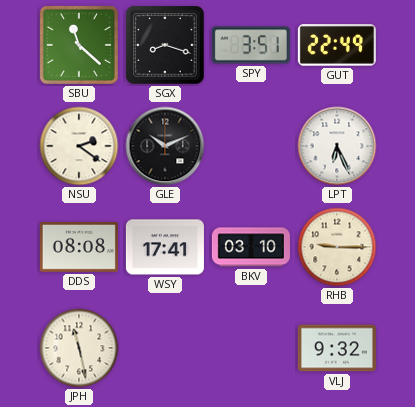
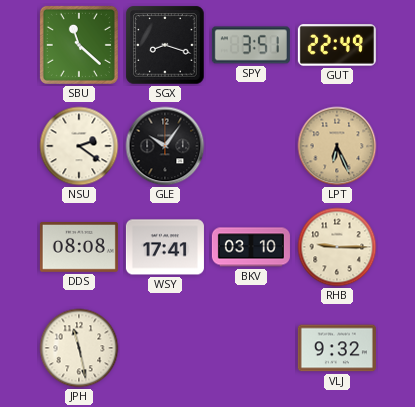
GLE: 10:11 -> 10:06 (165, 146)
LPT dial: white -> champagne (337, 146)
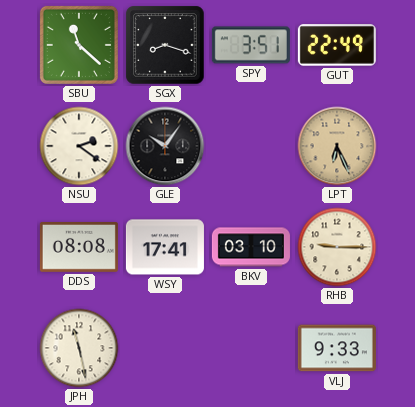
VLJ: 9:32 -> 9:33 (337, 348)
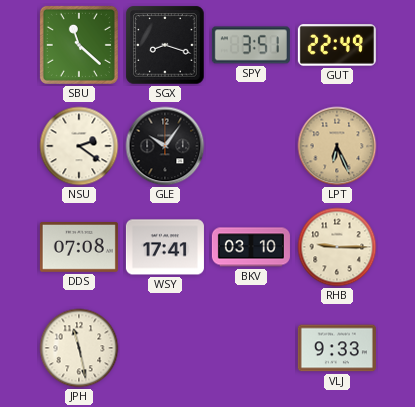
DDS: 08:08 -> 07:08 (79, 247)
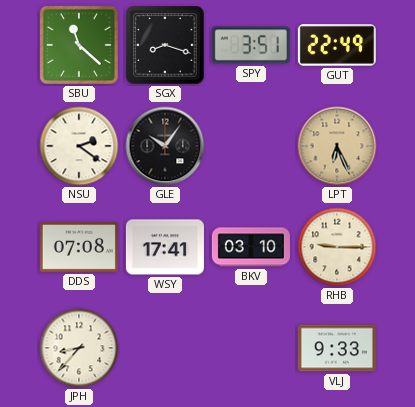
JPH: 11:28 -> 8:37 (79, 348)
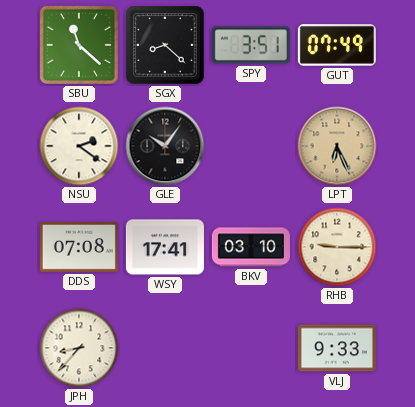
SGX: 8:18 -> 8:22 (165, 45)
GUT: 22:49 -> 07:49 (337, 45)
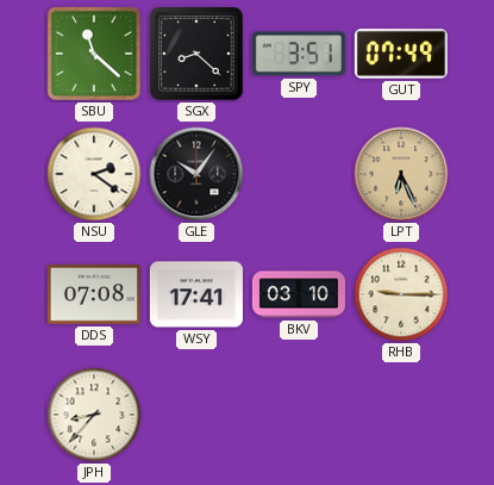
VLJ: 9:33 -> none (337, 348)
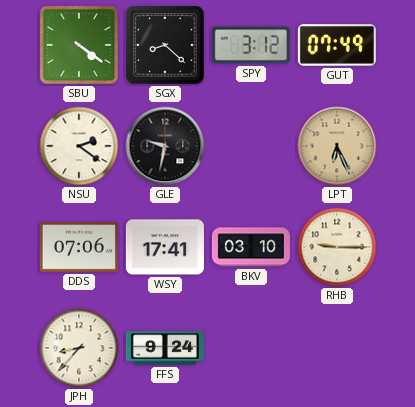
SBU: 11:22 -> 4:21 (79, 45)
SPY: 3:51 -> 3:12 (251, 45)
GLE: 10:06 -> 9:32 (165, 146)
DDS: 07:08 -> 07:06 (79, 247)
FFS: none -> 9:24 (165, 348)
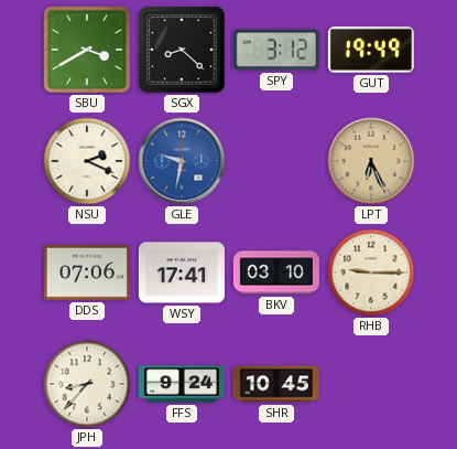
SBU: 4:21 -> 3:40 (87, 50)
GUT: 07:49 -> 19:49 (371, 50)
NSU: 2:21 -> 2:19 (87, 161)
GLE dial: black -> blue (182, 161)
SHR: none -> 10:45 (276, 384)
